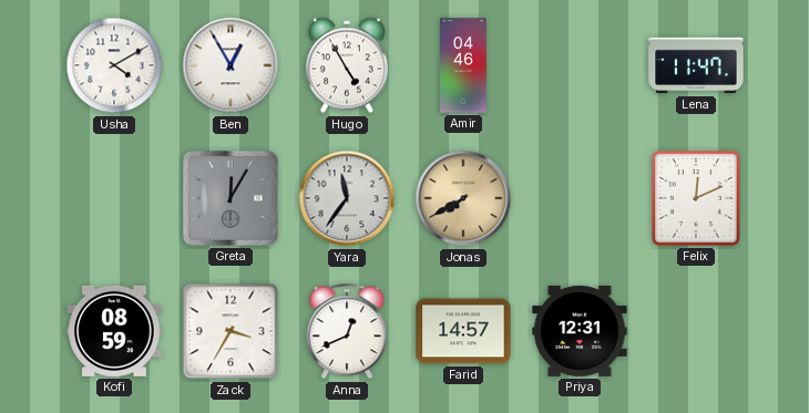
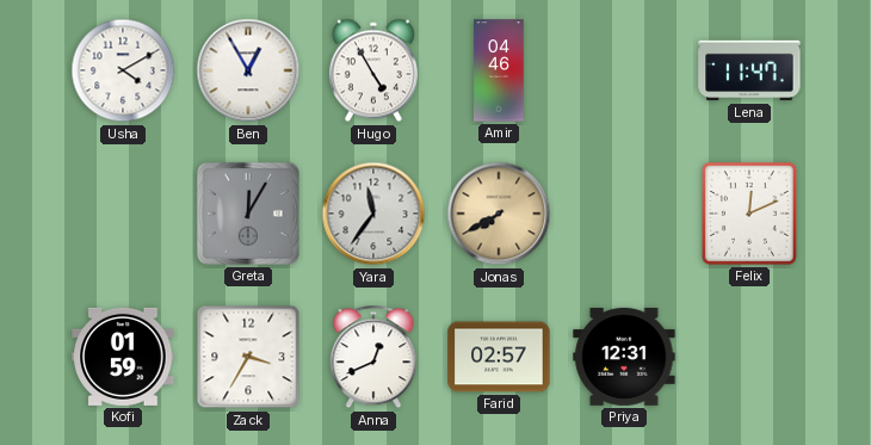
Kofi: 08:59 -> 01:59 (123, 357)
Farid: 14:57 -> 02:57 (499, 357)
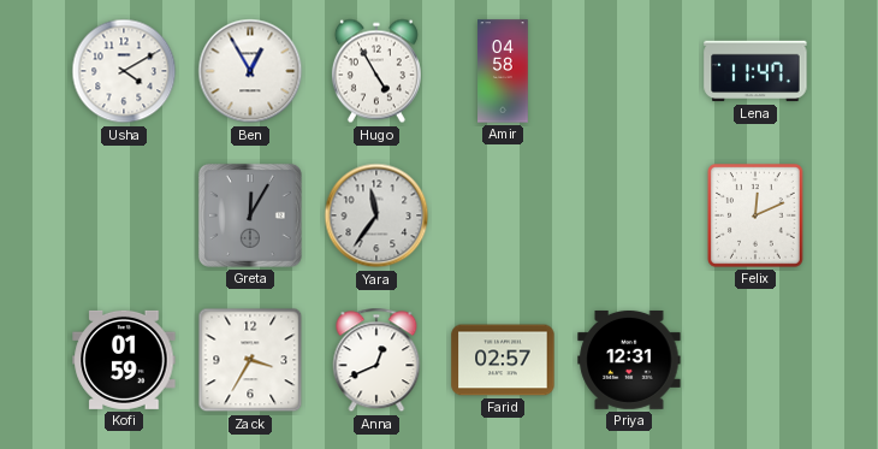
Amir: 04:46 -> 04:58 (503, 71)
Jonas: 7:40 -> none (499, 214)
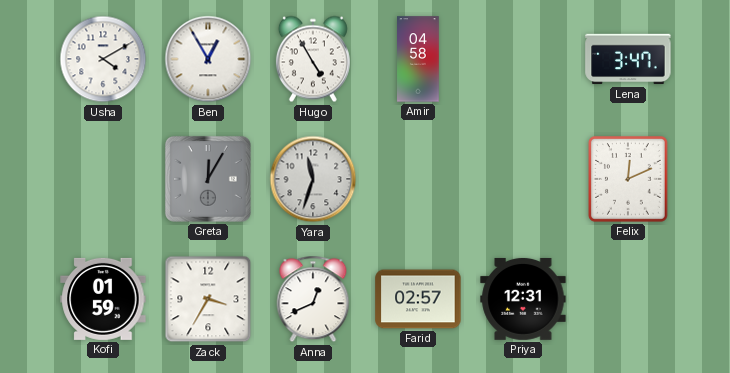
Lena: 11:47 -> 3:47 (628, 59)
Yara: 11:36 -> 11:33 (313, 179)
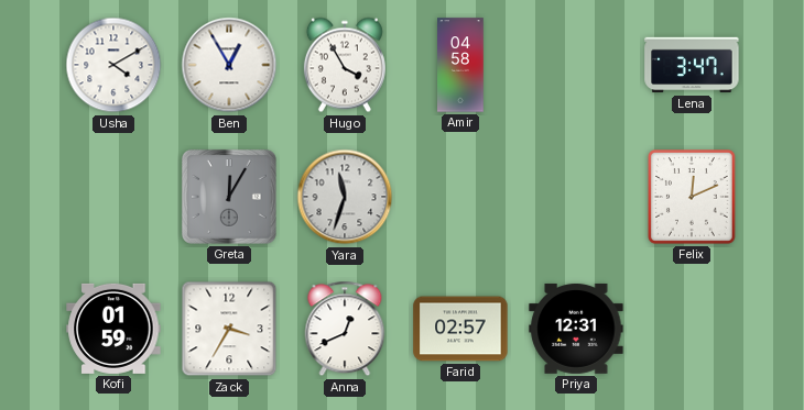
Hugo: 4:55 -> 3:55 (345, 65)
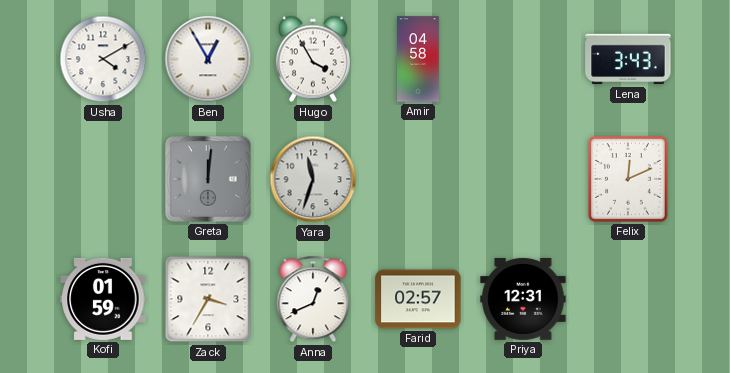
Lena: 3:47 -> 3:43 (628, 59)
Greta: 12:05 -> 12:01 (208, 179)
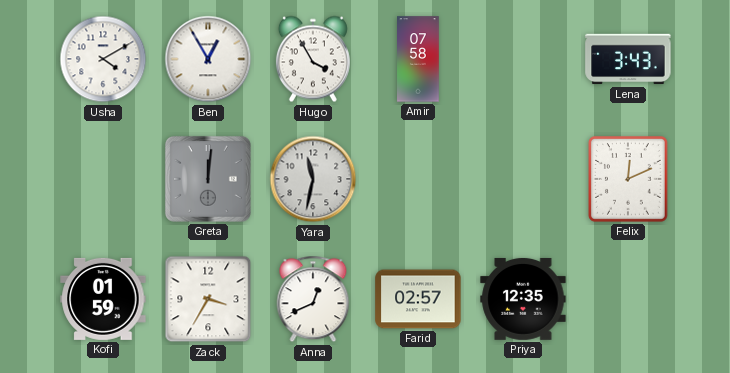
Amir: 04:58 -> 07:58 (418, 59)
Yara: 11:33 -> 11:32 (313, 179)
Priya: 12:31 -> 12:35 (523, 299)
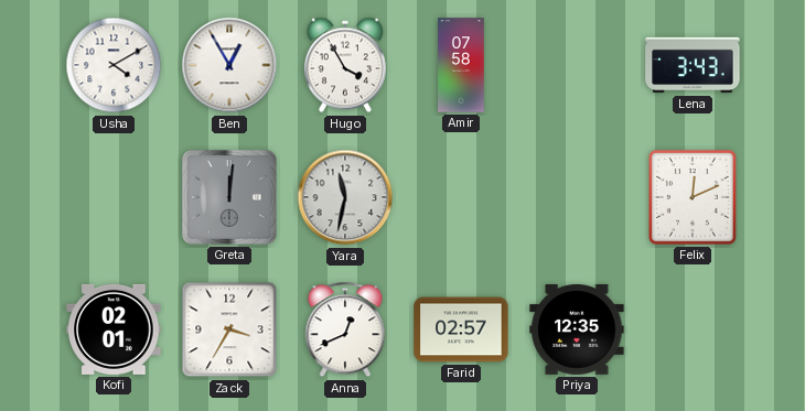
Kofi: 01:59 -> 02:01 (114, 329)
